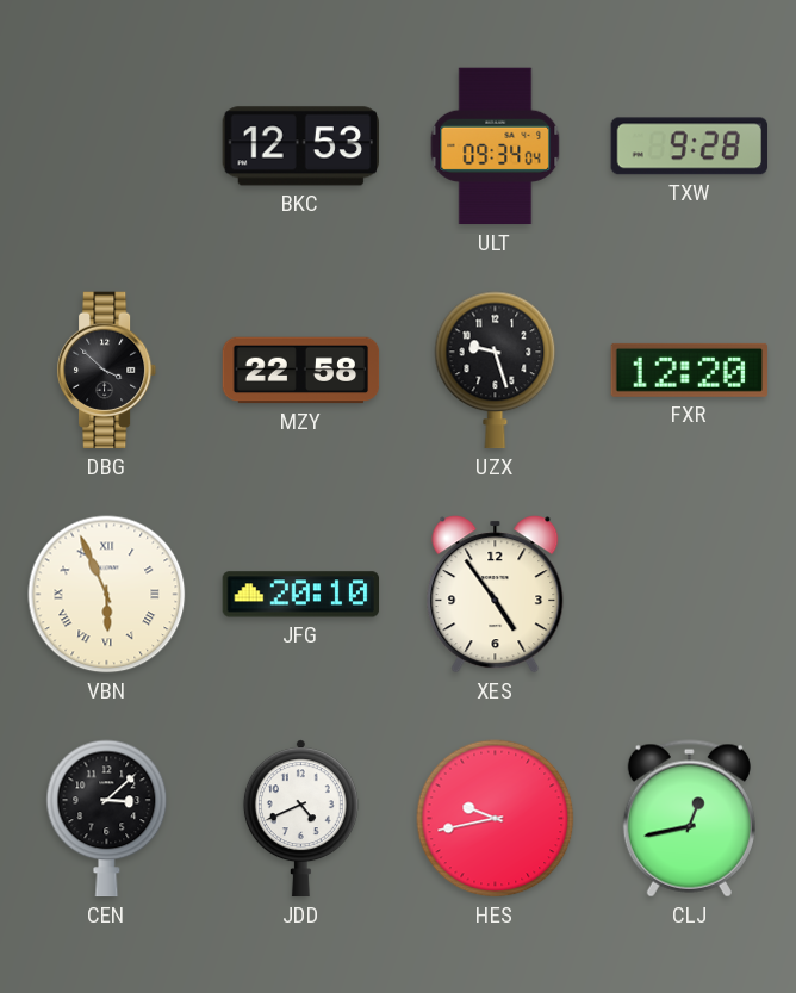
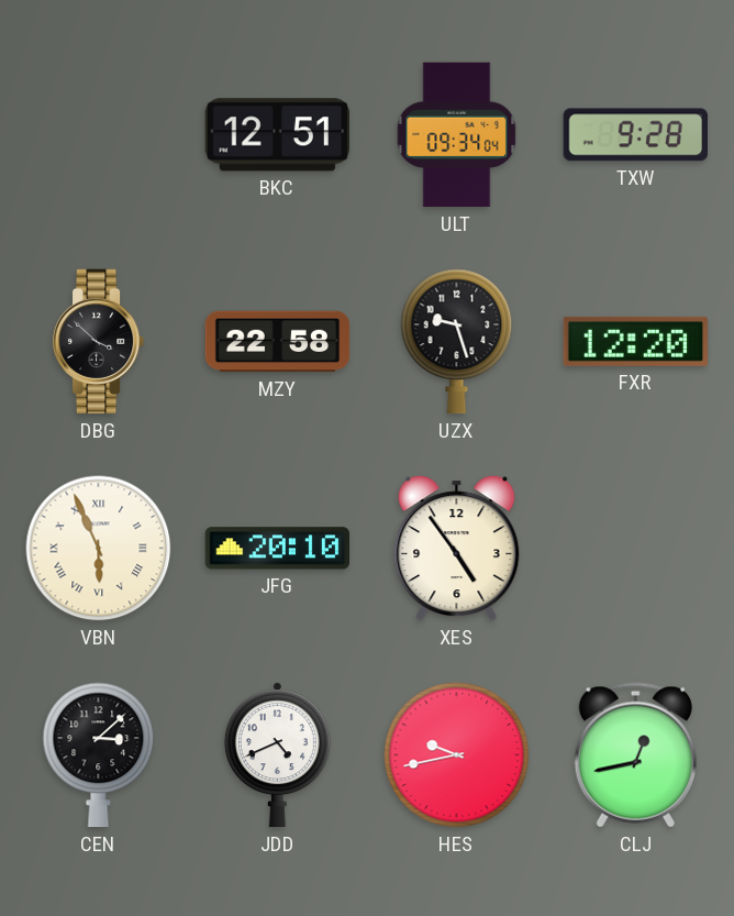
BKC: 12:53 -> 12:51 (277, 135)
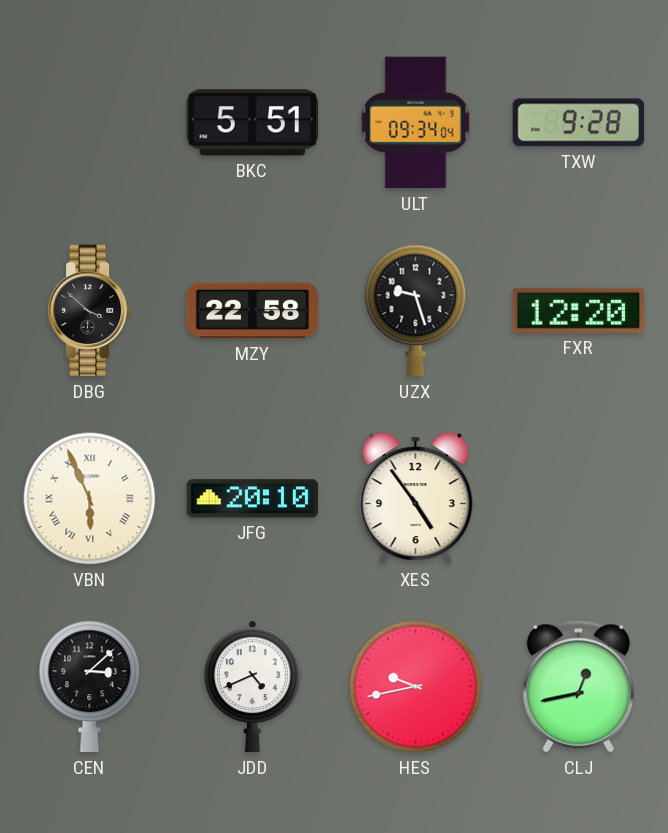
BKC: 12:51 -> 5:51 (252, 123)
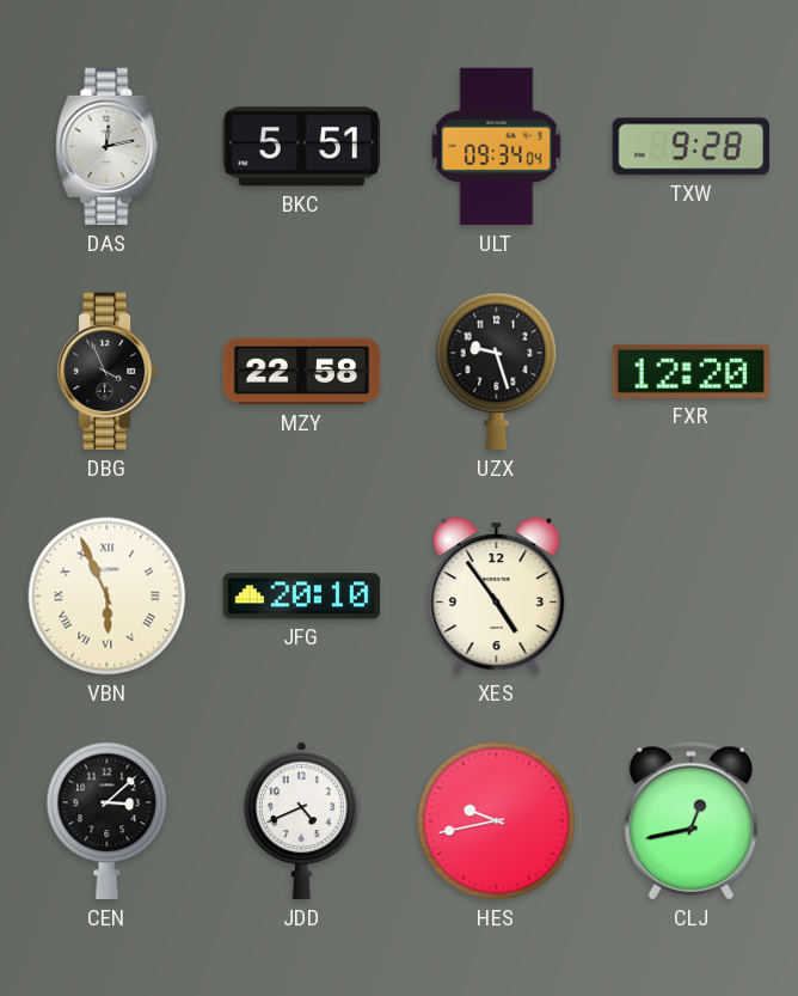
DAS: none -> 12:13 (108, 147)
DBG: 3:52 -> 3:56 (108, 372)
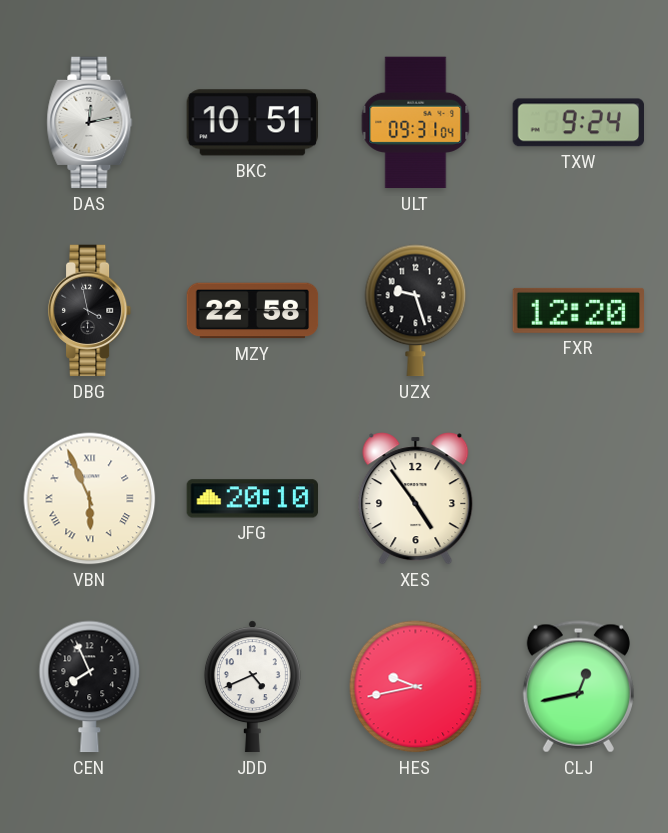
BKC: 5:51 -> 10:51 (252, 123)
ULT: 09:34 -> 09:31 (416, 123)
TXW: 9:28 -> 9:24 (578, 123)
DBG: 3:56 -> 3:58 (90, 311)
CEN: 3:08 -> 7:56 (90, 687)
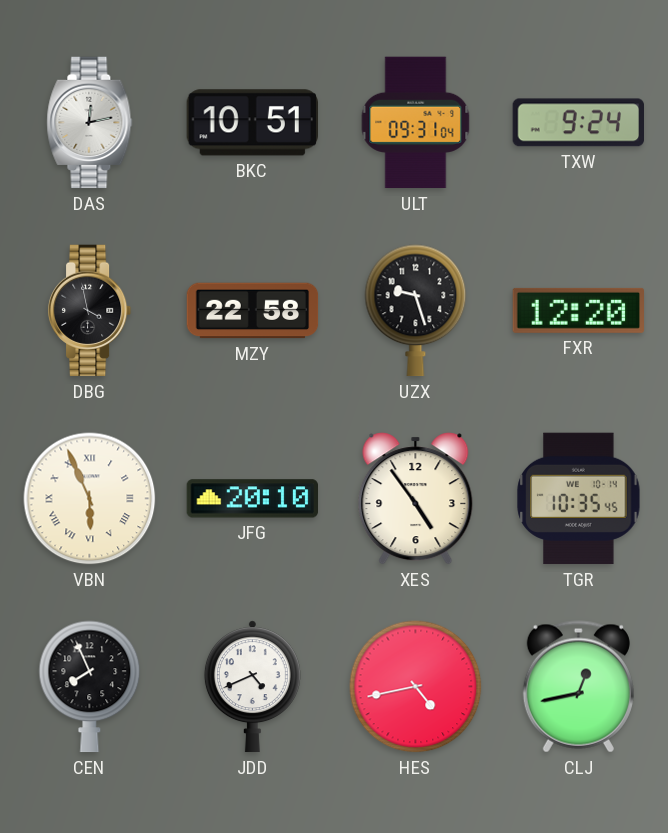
TGR: none -> 10:35 (579, 499)
HES: 9:43 -> 4:43 (416, 687)
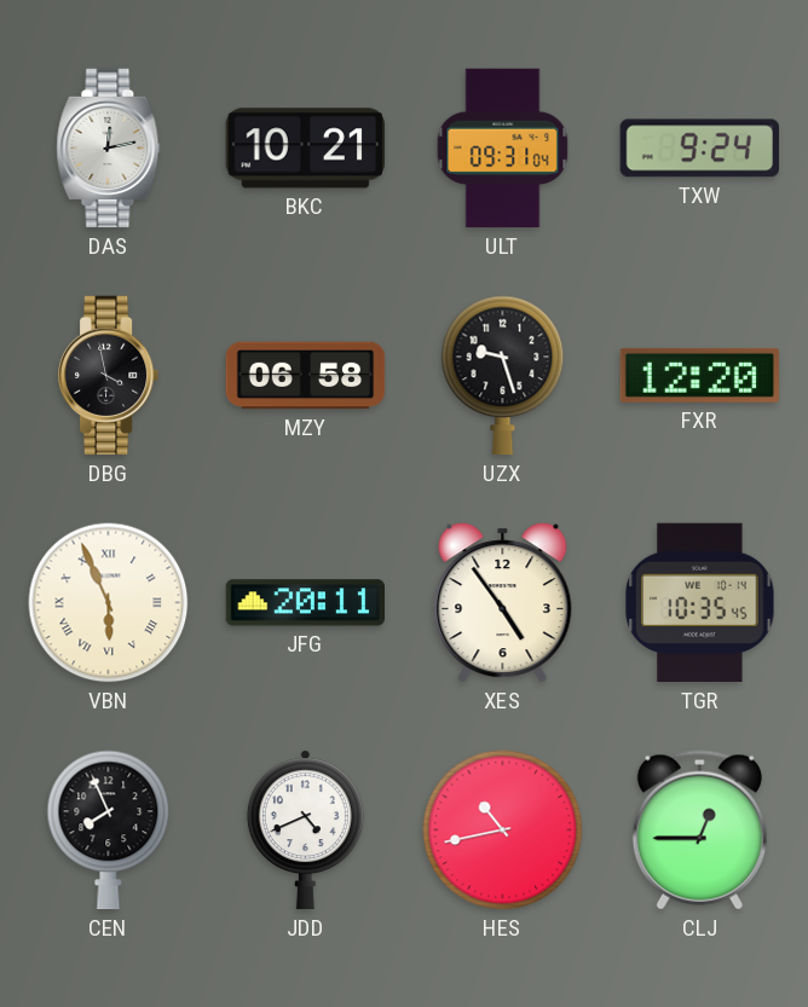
BKC: 10:51 -> 10:21 (305, 149)
MZY: 22:58 -> 06:58 (306, 376)
JFG: 20:10 -> 20:11 (306, 603)
HES: 4:43 -> 10:43 (503, 831)
CLJ: 12:43 -> 12:45 (699, 831)
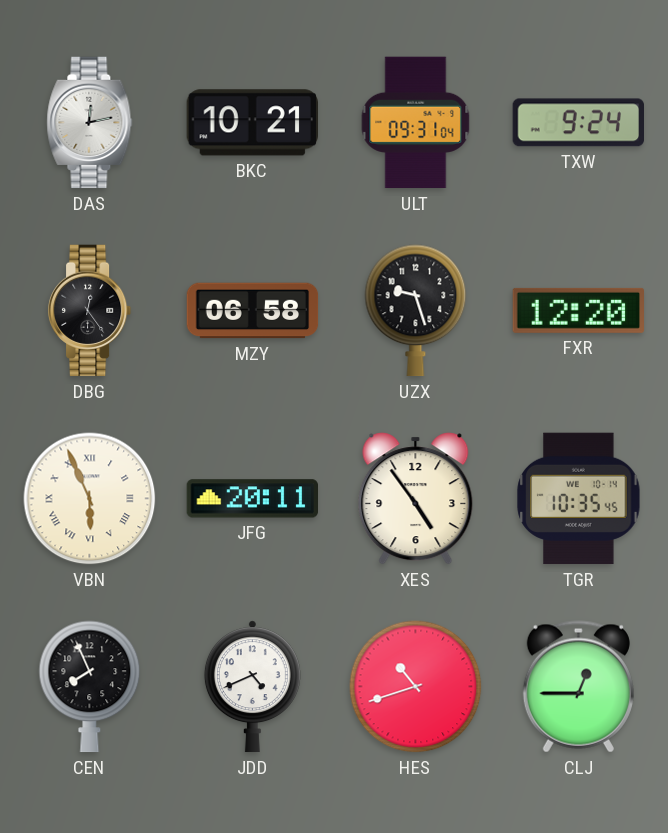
DBG: 3:58 -> 12:24 (90, 311)
HES: 10:43 -> 10:42 (416, 687)
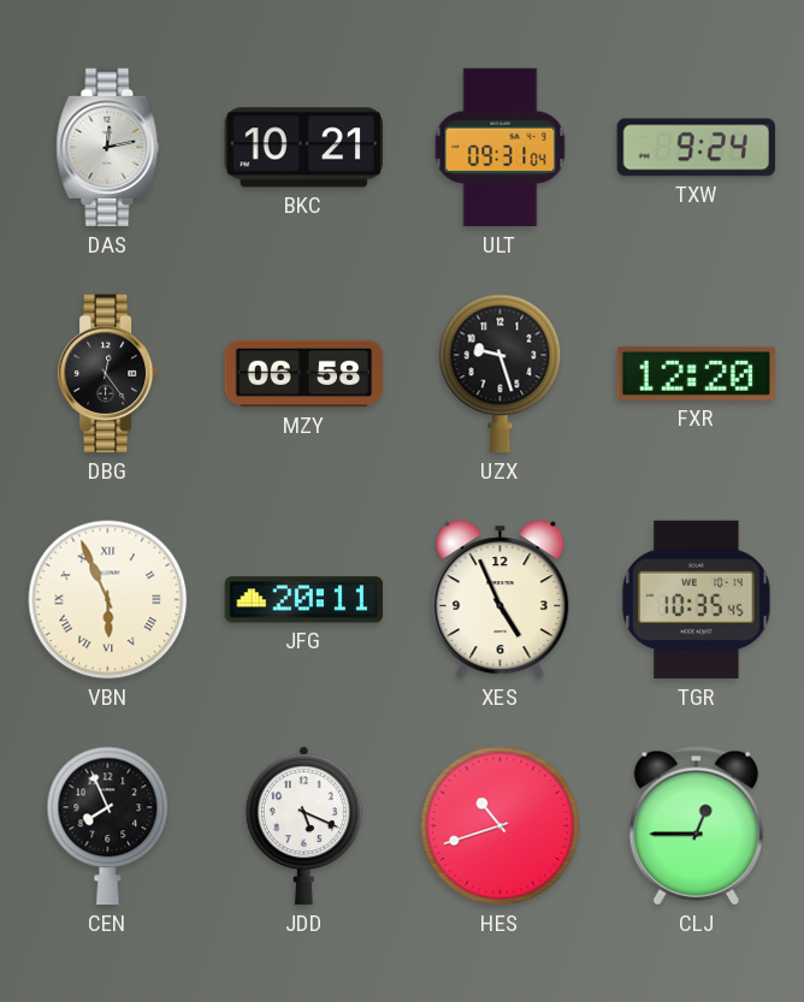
XES: 4:54 -> 4:56 (501, 600)
JDD: 4:41 -> 5:19 (303, 826)
